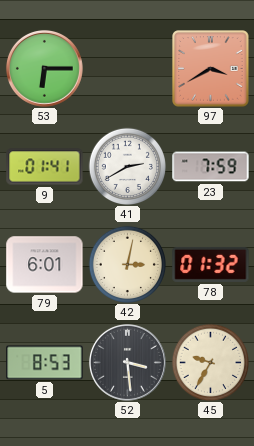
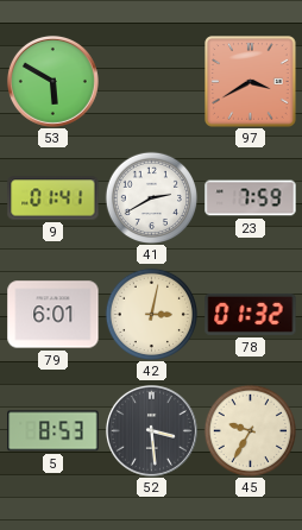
53: 6:15 -> 5:50 (52, 81)
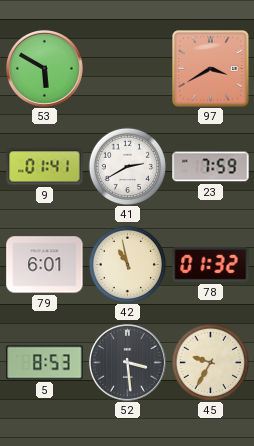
42: 3:02 -> 10:58 (127, 264)
